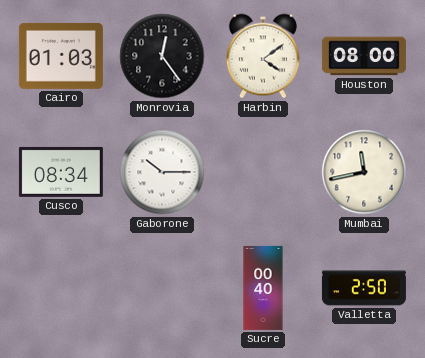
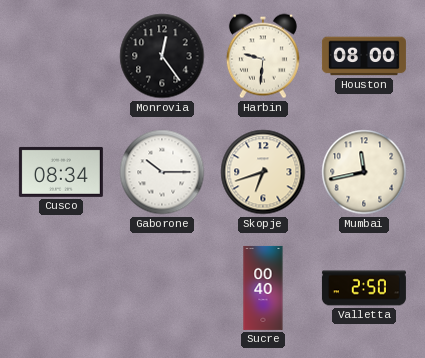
Cairo: 01:03 -> none (61, 56)
Harbin: 4:09 -> 9:31 (263, 56)
Skopje: none -> 6:42 (263, 172)
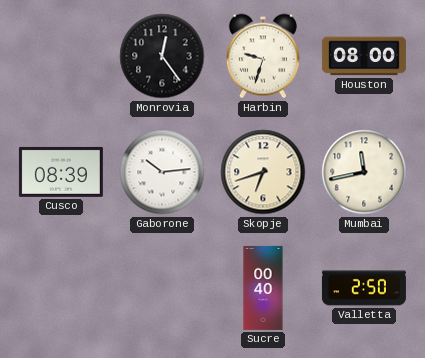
Harbin: 9:31 -> 9:33 (263, 56)
Cusco: 08:34 -> 08:39 (61, 172)
Gaborone: 10:15 -> 10:14 (162, 172)
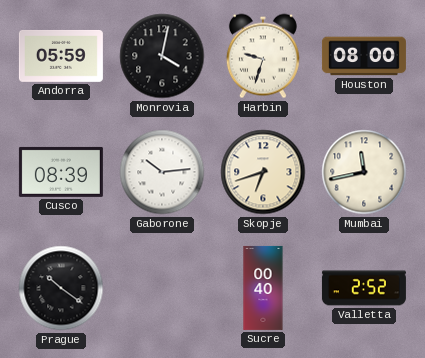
Andorra: none -> 05:59 (61, 56)
Monrovia: 12:24 -> 4:02 (162, 56)
Prague: none -> 10:21 (61, 288)
Valletta: 2:50 -> 2:52 (364, 288)
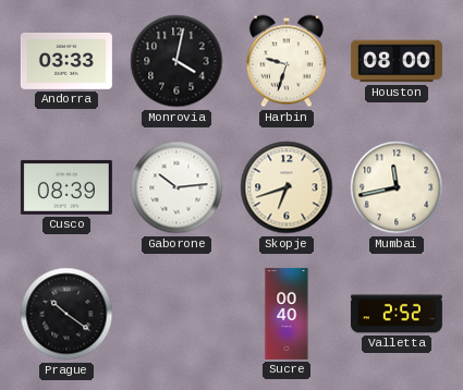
Andorra: 05:59 -> 03:33 (66, 61)
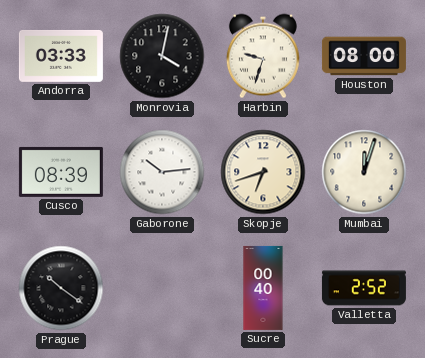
Mumbai: 11:43 -> 12:03 (364, 172)
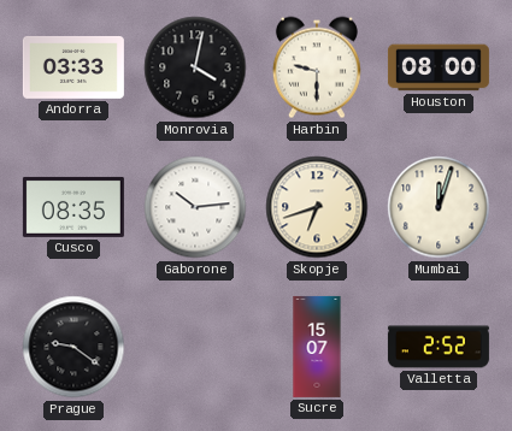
Harbin: 9:33 -> 9:30 (317, 67)
Cusco: 08:39 -> 08:35 (73, 207)
Prague: 10:21 -> 9:21 (73, 347)
Sucre: 00:40 -> 15:07 (317, 347)
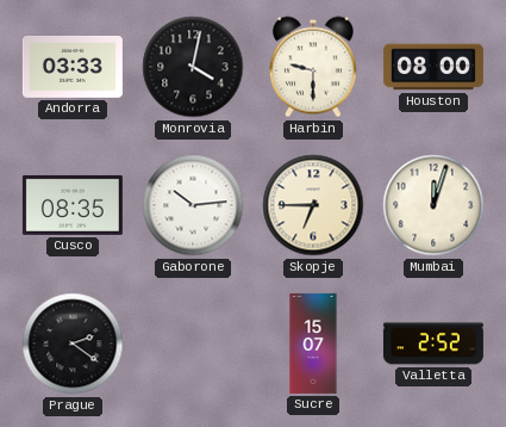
Skopje: 6:42 -> 6:45 (313, 205)
Prague: 9:21 -> 2:21 (73, 344)
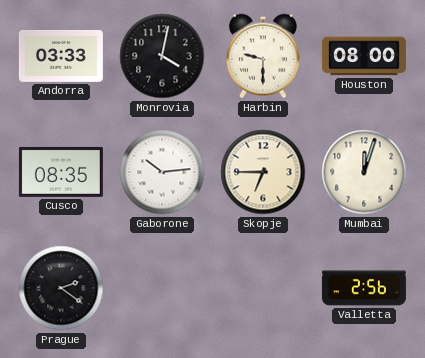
Sucre: 15:07 -> none (313, 344)
Valletta: 2:52 -> 2:56 (364, 288)
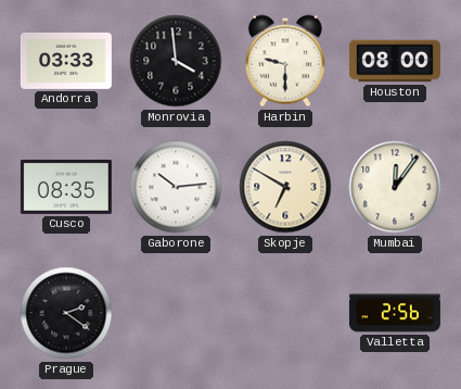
Monrovia: 4:02 -> 3:59 (176, 61)
Skopje: 6:45 -> 6:50 (285, 187)
Mumbai: 12:03 -> 12:06 (395, 187)
